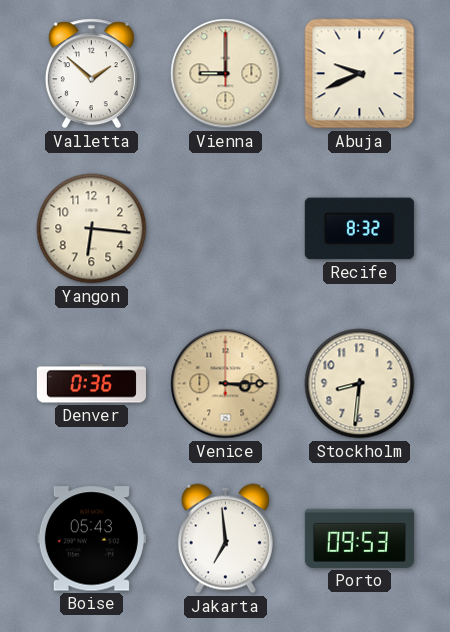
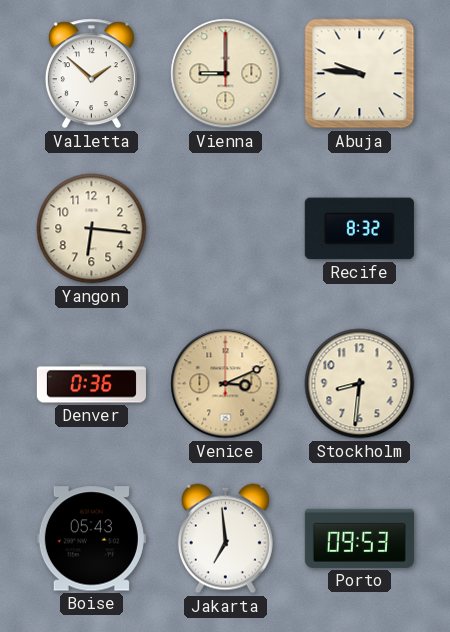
Abuja: 9:41 -> 9:46 (360, 74)
Venice: 3:15 -> 3:11 (226, 384)
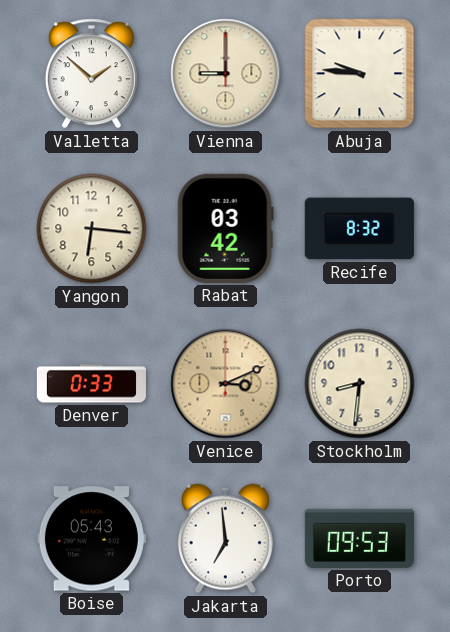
Rabat: none -> 03:42 (225, 228)
Denver: 0:36 -> 0:33 (91, 384)
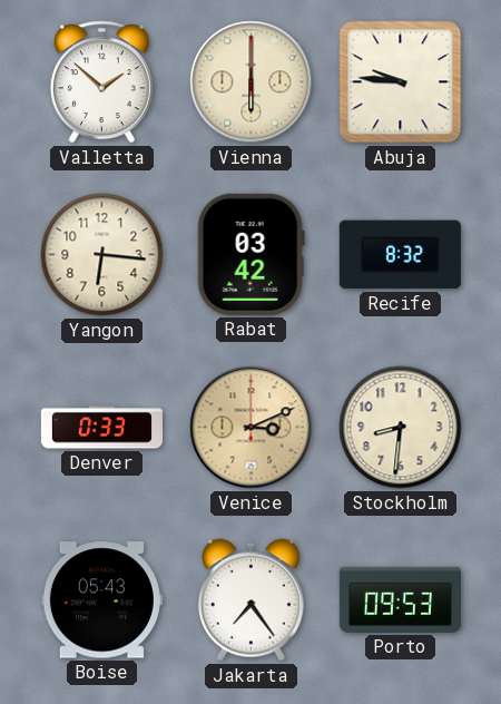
Vienna: 9:00 -> 6:00 (252, 82)
Jakarta: 6:59 -> 7:24 (250, 600)
